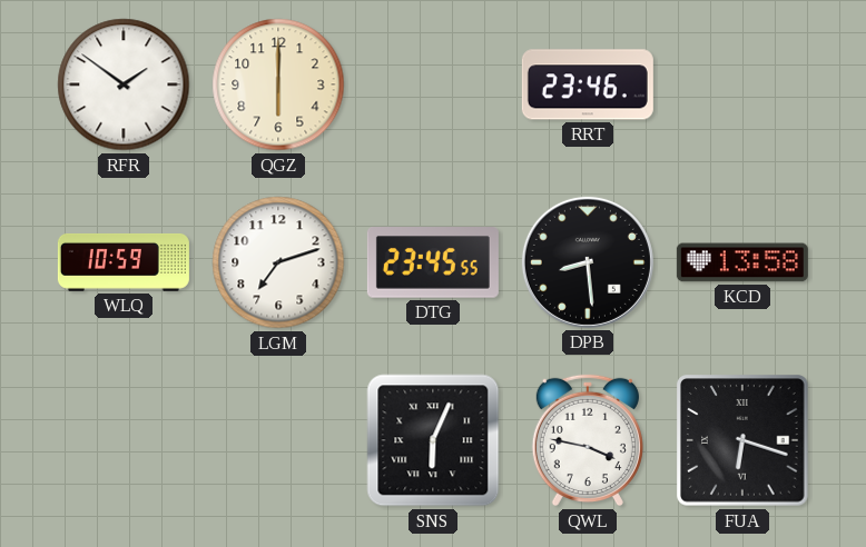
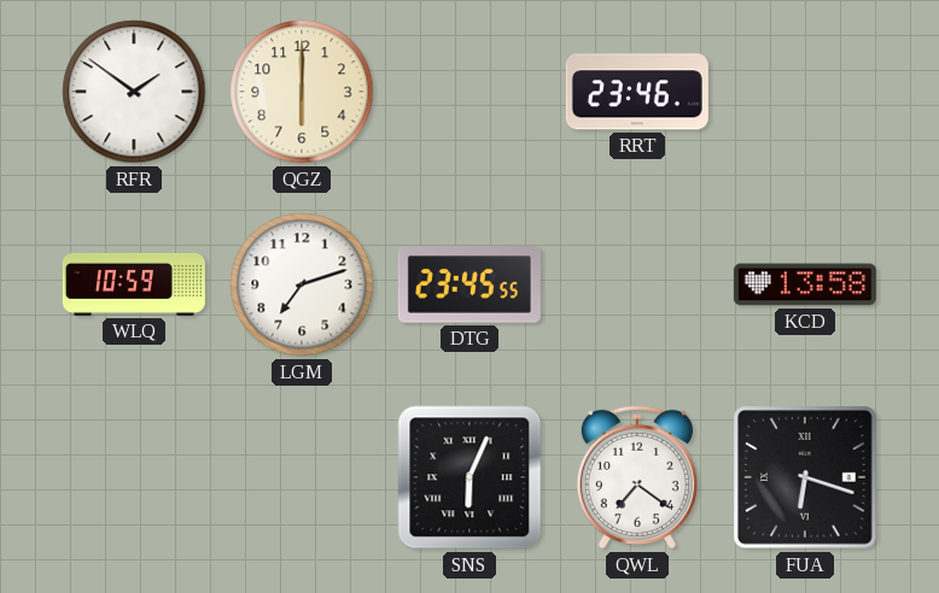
DPB: 8:29 -> none (588, 262)
QWL: 3:47 -> 7:21 (637, 477)
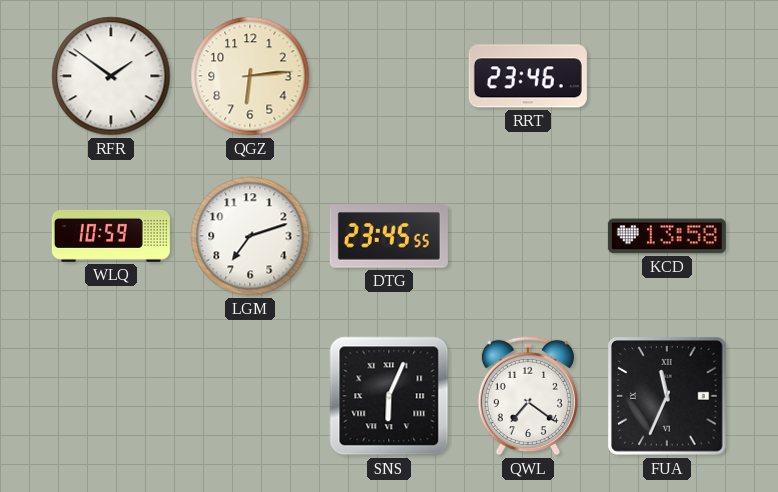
QGZ: 6:00 -> 6:14 (250, 76)
FUA: 6:18 -> 11:34 (667, 396)
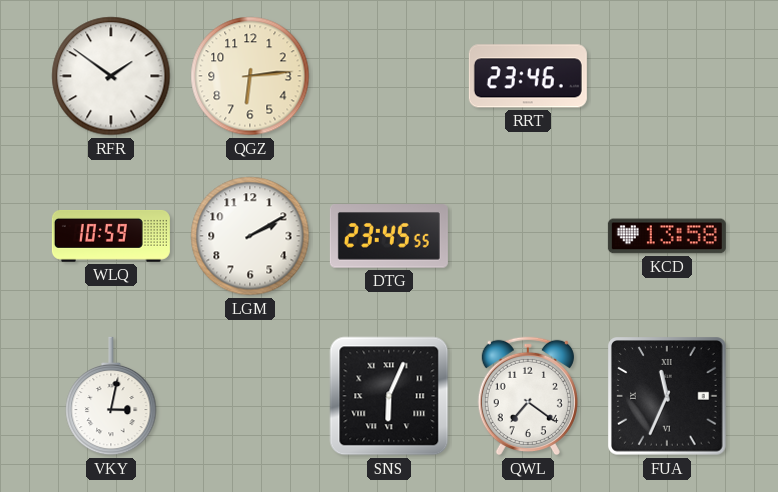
LGM: 7:12 -> 2:10 (250, 236)
VKY: none -> 3:02 (111, 396)
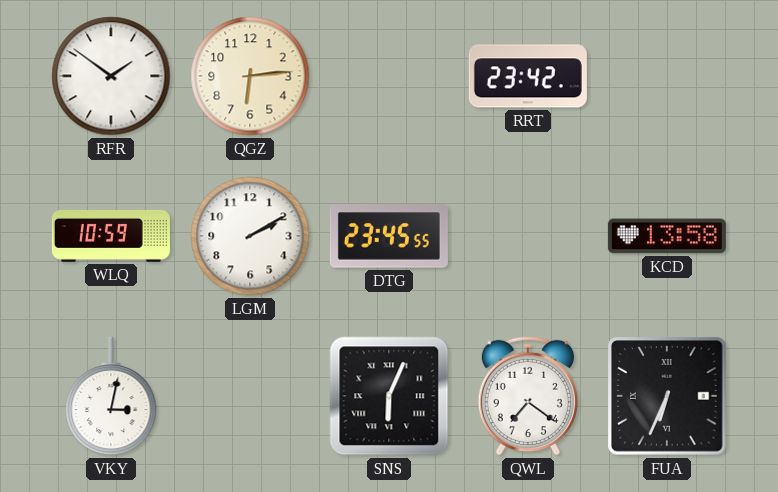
RRT: 23:46 -> 23:42 (528, 76)
FUA: 11:34 -> 6:34 (667, 396)
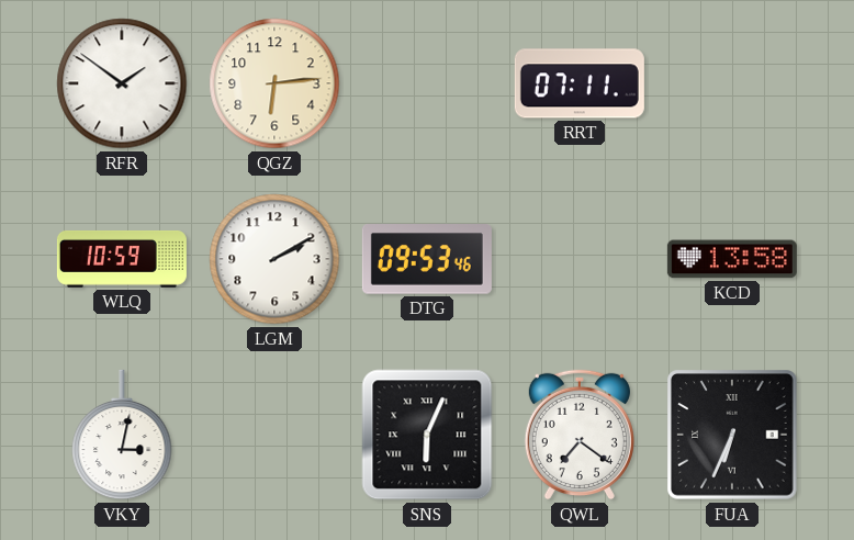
RRT: 23:42 -> 07:11 (580, 83)
DTG: 23:45 -> 09:53 (427, 259)
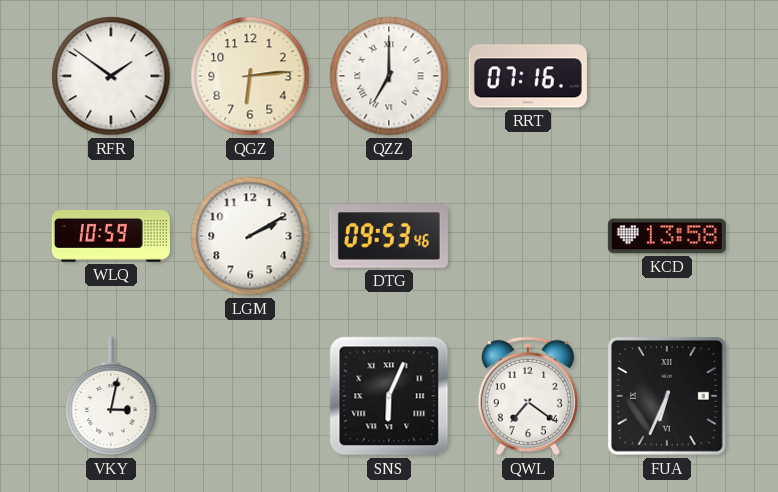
QZZ: none -> 7:00 (389, 76)
RRT: 07:11 -> 07:16 (528, 76)
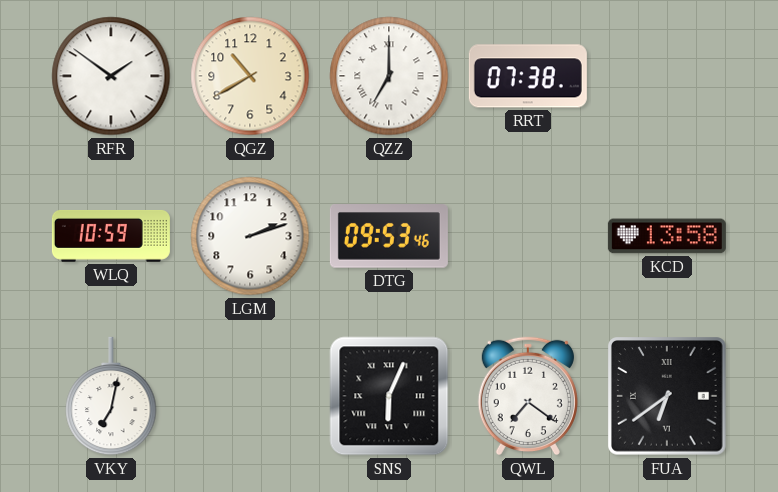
QGZ: 6:14 -> 10:40 (250, 76)
RRT: 07:16 -> 07:38 (528, 76)
LGM: 2:10 -> 2:12 (250, 236)
VKY: 3:02 -> 7:02 (111, 396)
FUA: 6:34 -> 6:39 (667, 396)
